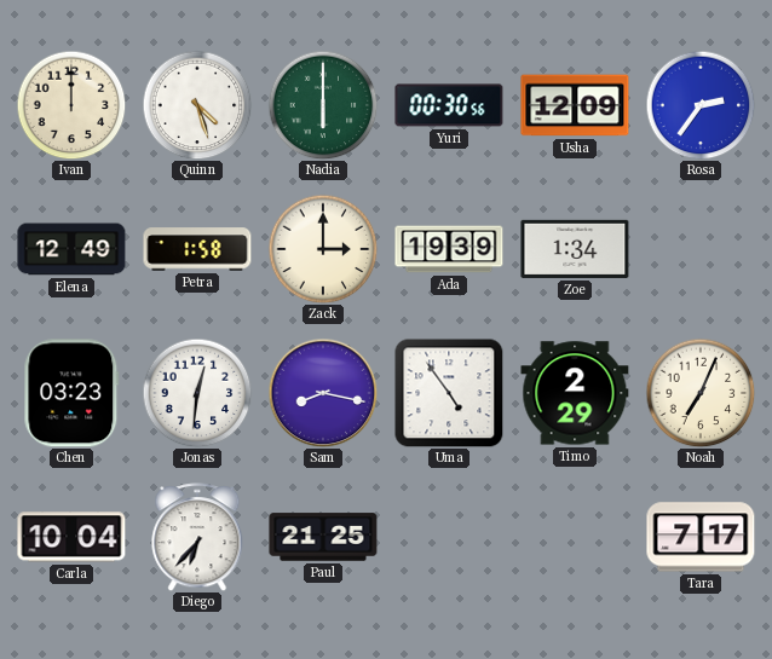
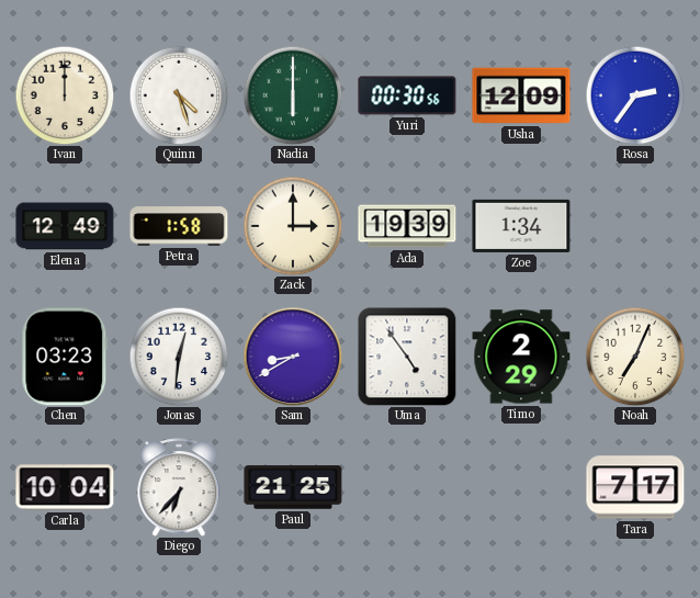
Sam: 8:17 -> 8:40 (293, 357)
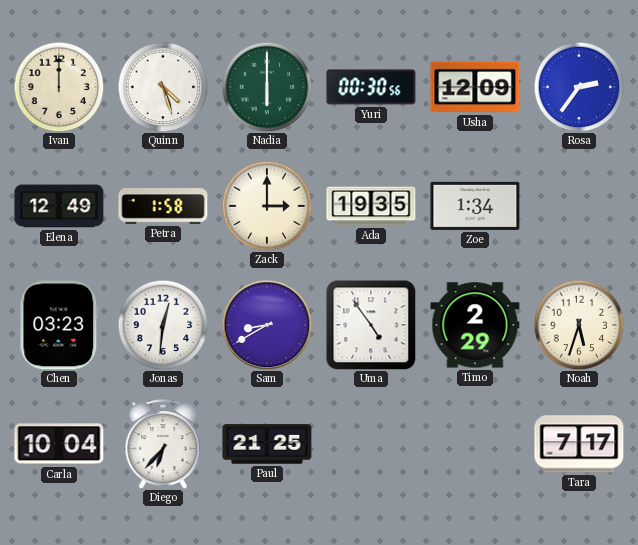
Ada: 19:39 -> 19:35 (371, 206)
Noah: 7:04 -> 5:33 (579, 325)
